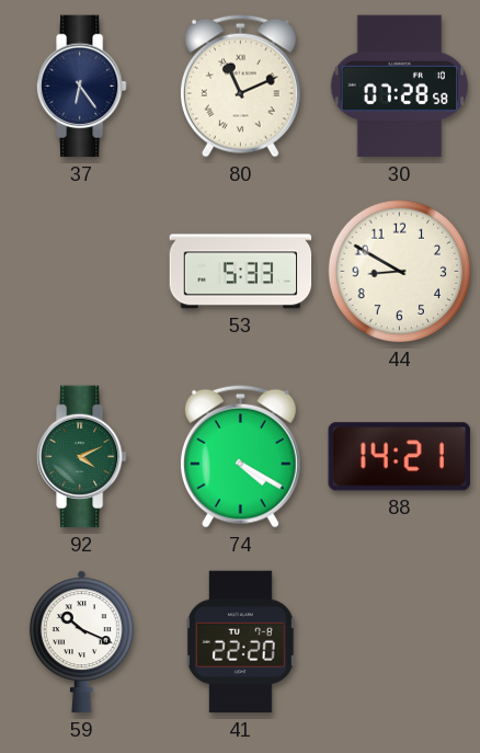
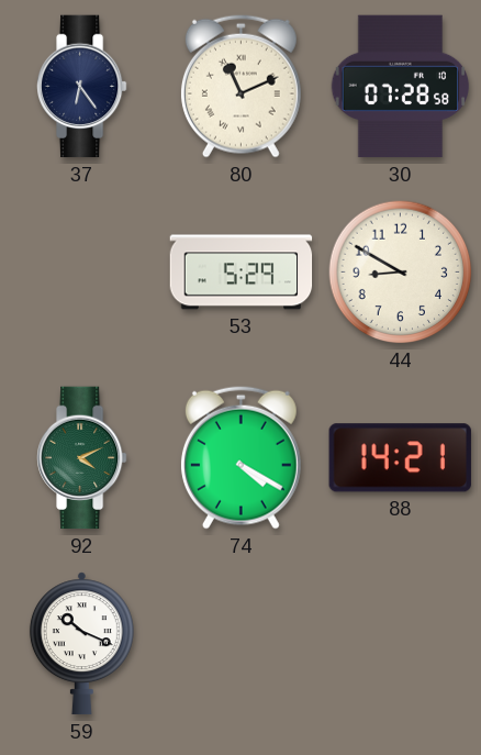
53: 5:33 -> 5:29 (242, 273)
41: 22:20 -> none (240, 642)
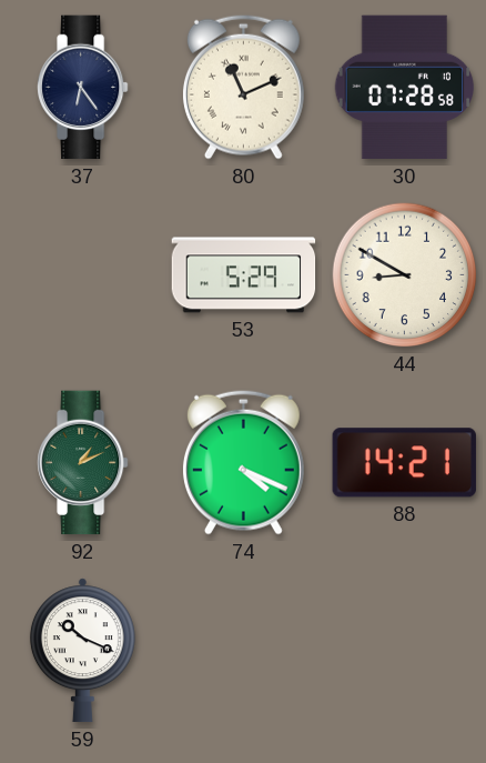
92: 4:11 -> 1:11 (83, 463)
74: 4:20 -> 4:19 (243, 462)
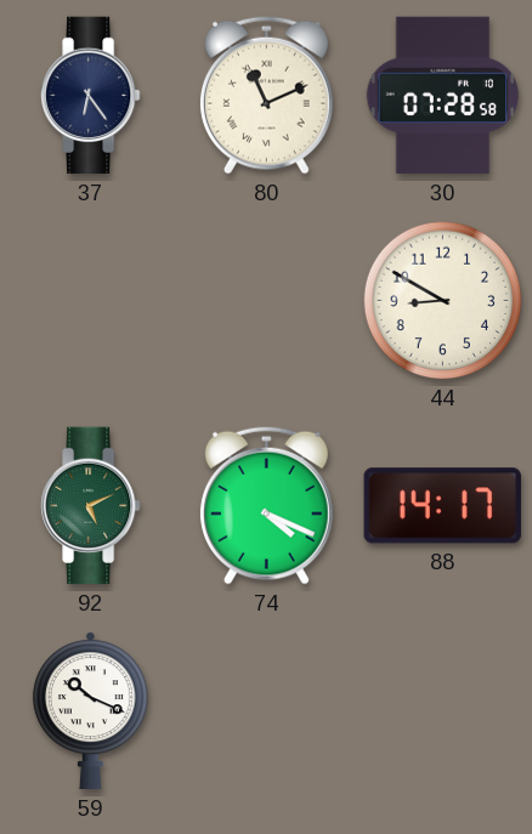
53: 5:29 -> none (244, 275)
92: 1:11 -> 5:11 (91, 506)
88: 14:21 -> 14:17 (442, 506)
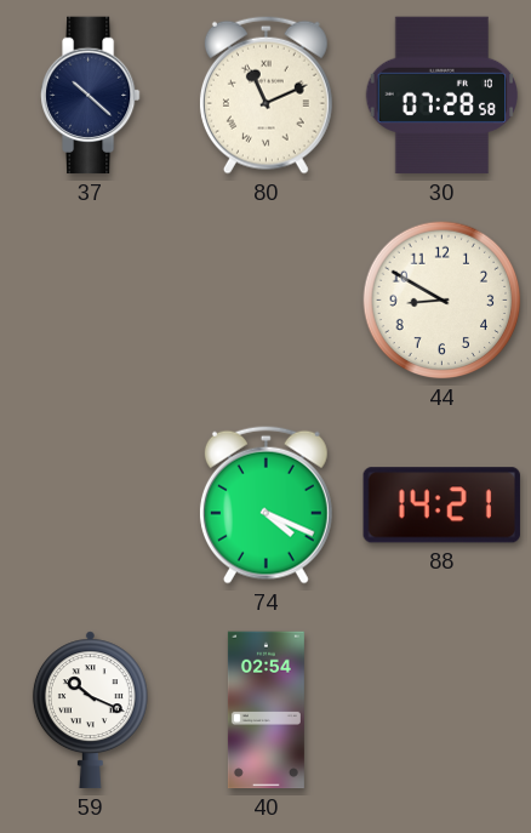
37: 6:24 -> 10:22 (91, 96)
92: 5:11 -> none (91, 506)
88: 14:17 -> 14:21 (441, 506)
40: none -> 02:54 (265, 711)
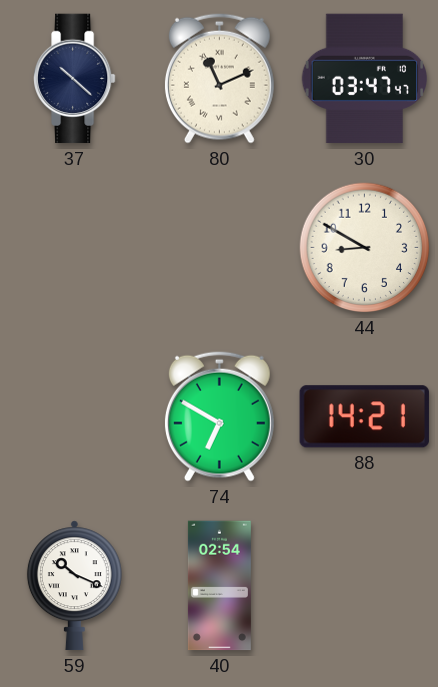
30: 07:28 -> 03:47 (365, 79)
74: 4:19 -> 6:50 (219, 416)
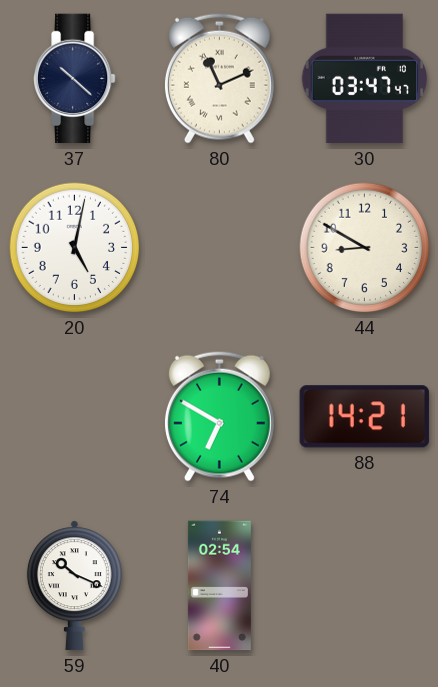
20: none -> 5:02 (75, 248)
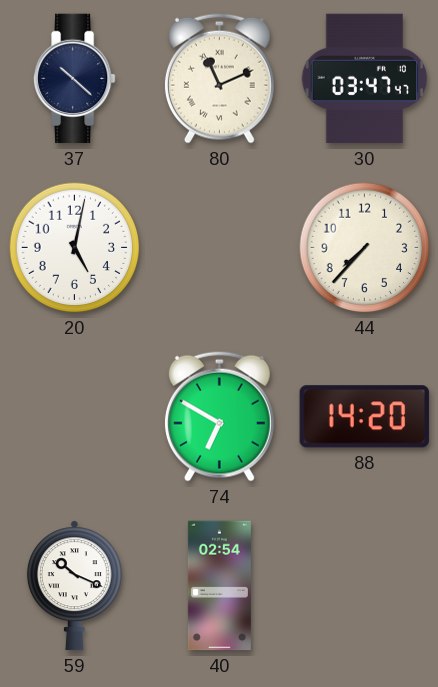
44: 8:50 -> 7:37 (365, 248)
88: 14:21 -> 14:20 (364, 417)
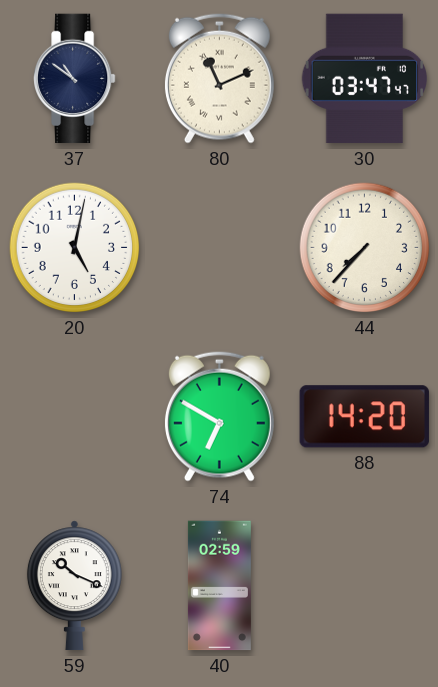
37: 10:22 -> 10:51 (75, 79)
40: 02:54 -> 02:59 (219, 586)
